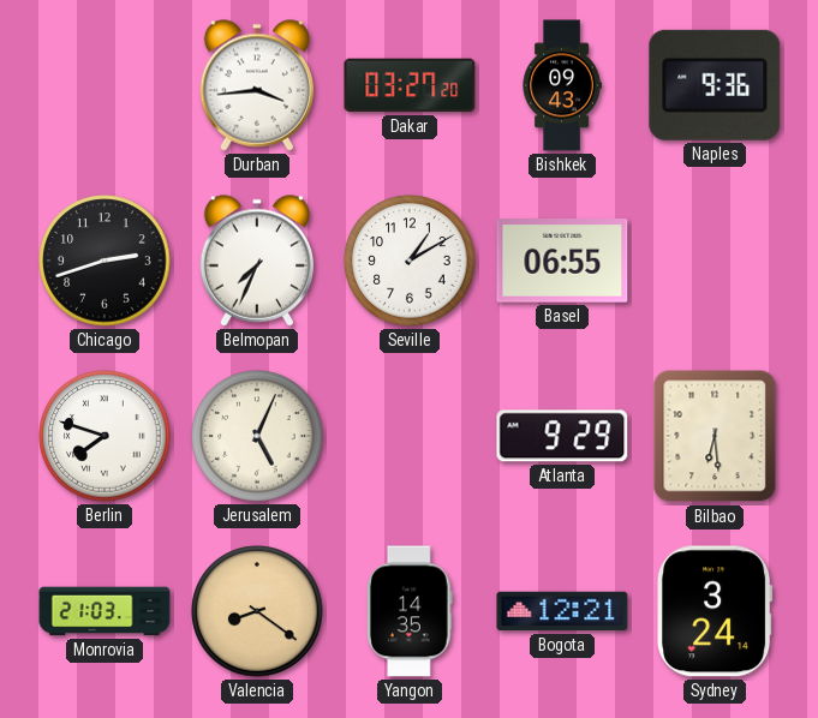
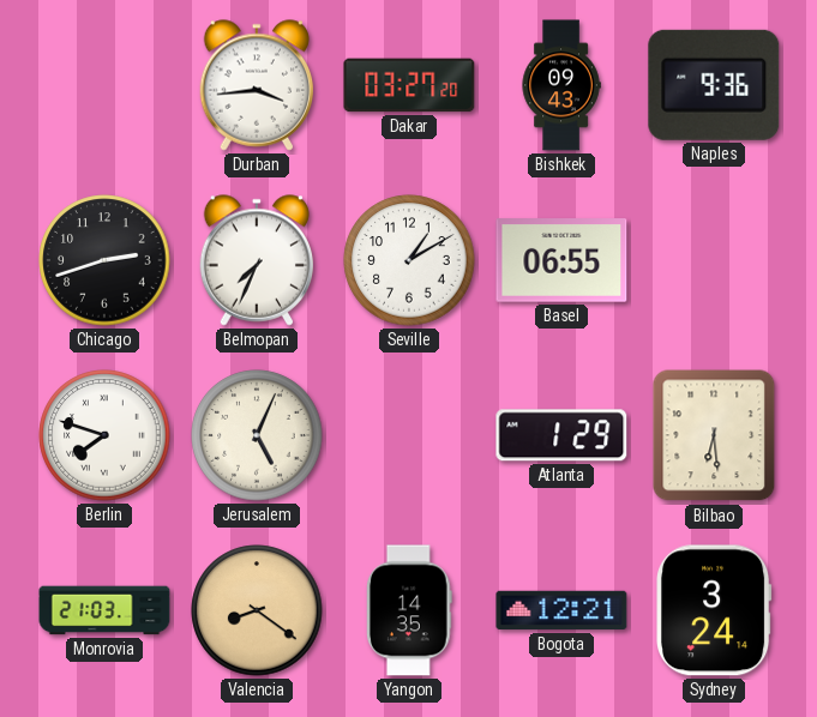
Atlanta: 9:29 -> 1:29 (561, 435)
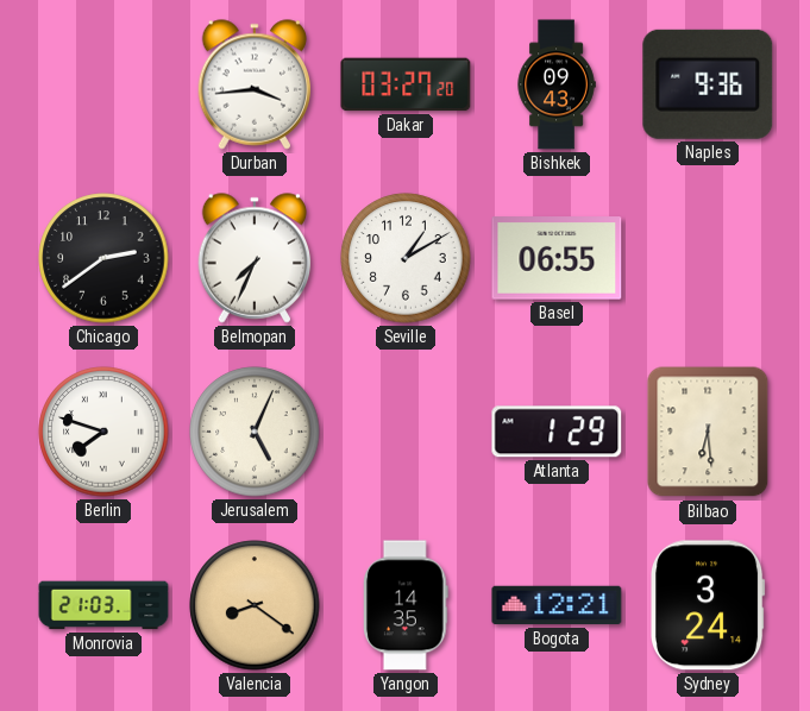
Chicago: 2:42 -> 2:39 (103, 258)
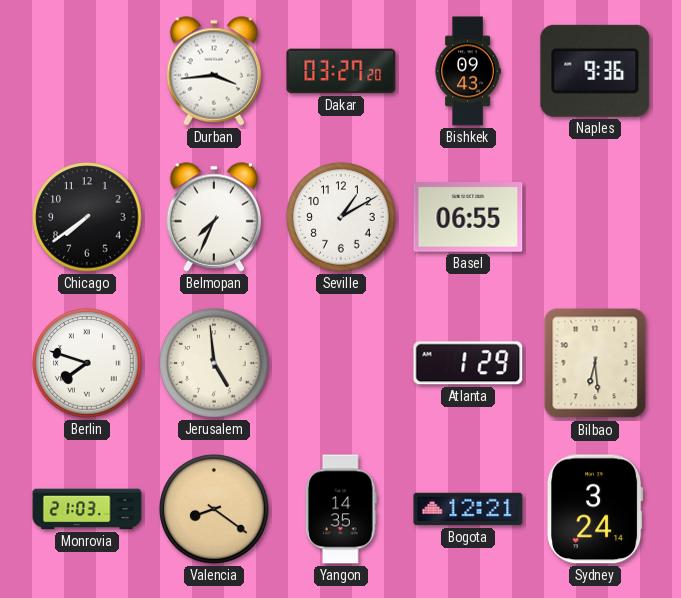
Chicago: 2:39 -> 7:39 (87, 217)
Jerusalem: 5:04 -> 4:59 (214, 363)
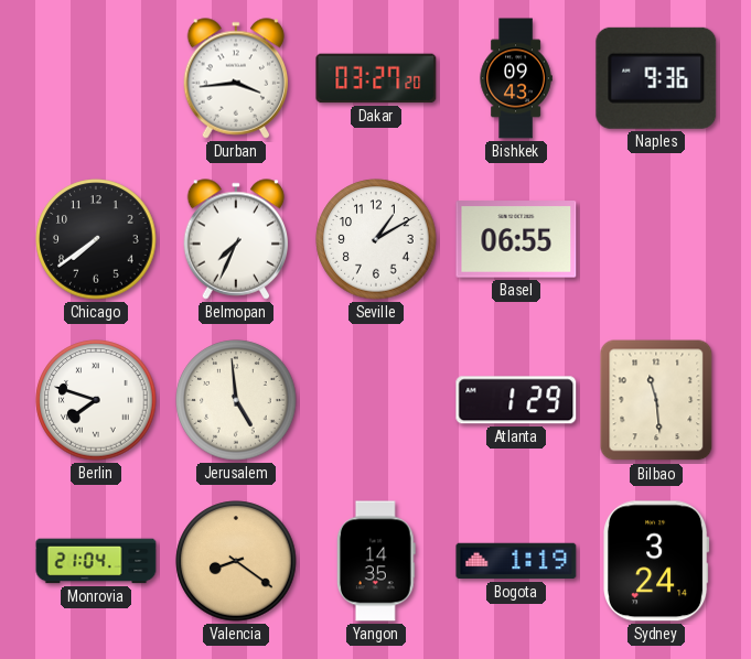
Bilbao: 6:29 -> 11:29 (656, 400)
Monrovia: 21:03 -> 21:04 (96, 561)
Bogota: 12:21 -> 1:19 (516, 561)
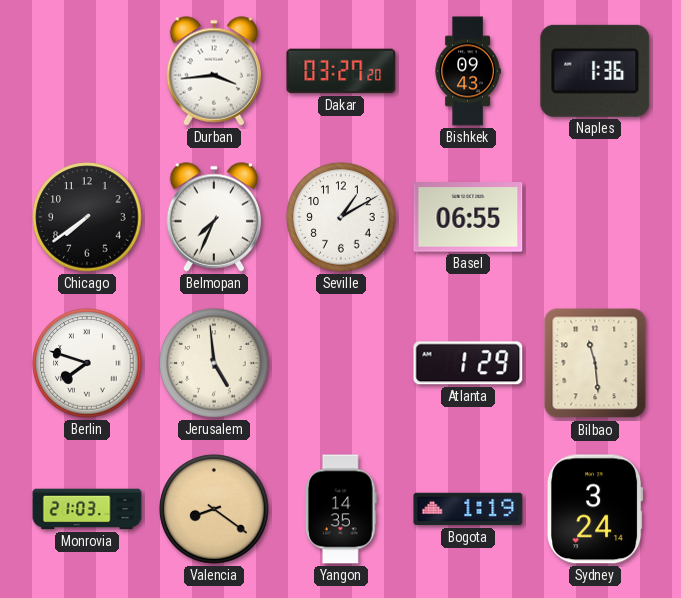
Naples: 9:36 -> 1:36 (595, 71)
Monrovia: 21:04 -> 21:03 (87, 509)
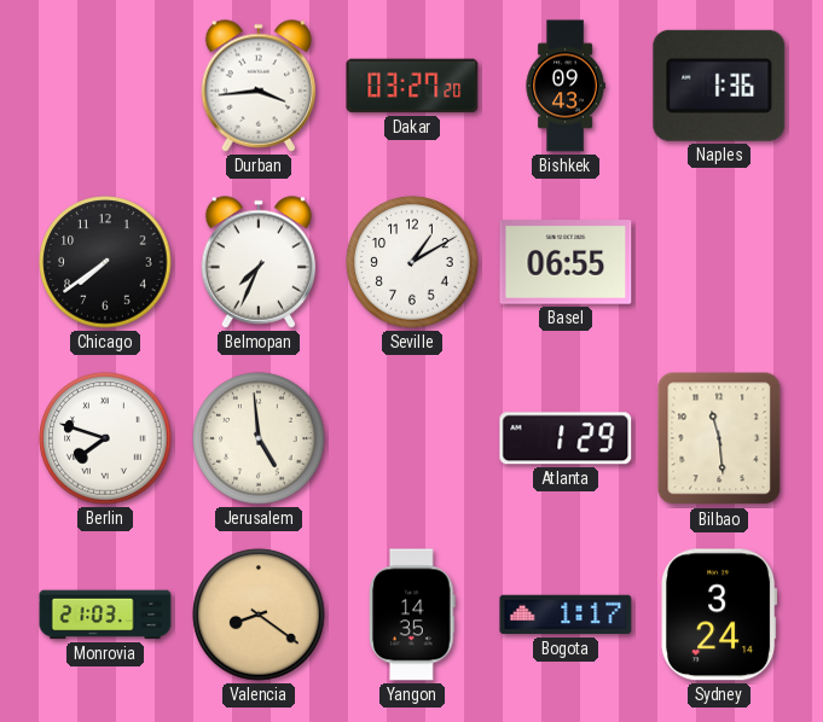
Bogota: 1:19 -> 1:17 (566, 615)
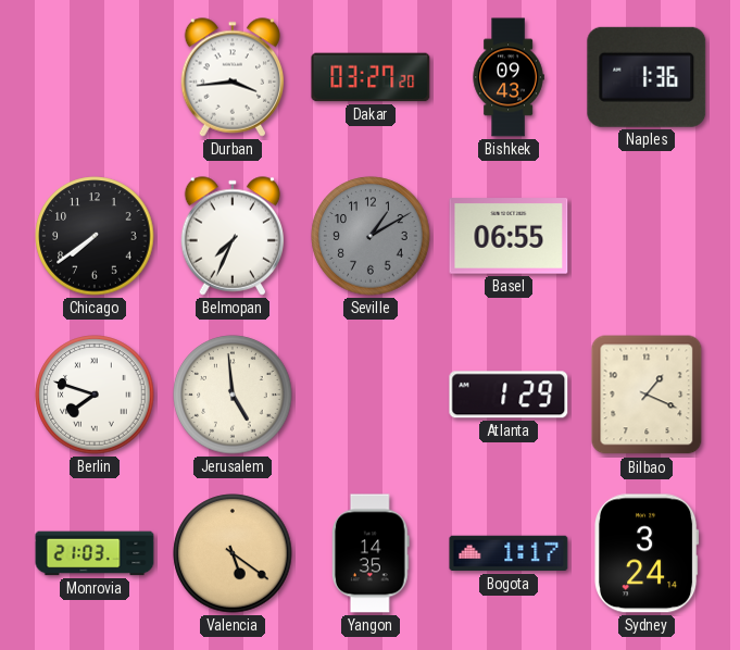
Seville dial: white -> grey (371, 236)
Bilbao: 11:29 -> 1:19 (647, 395)
Valencia: 8:21 -> 5:21 (233, 553)
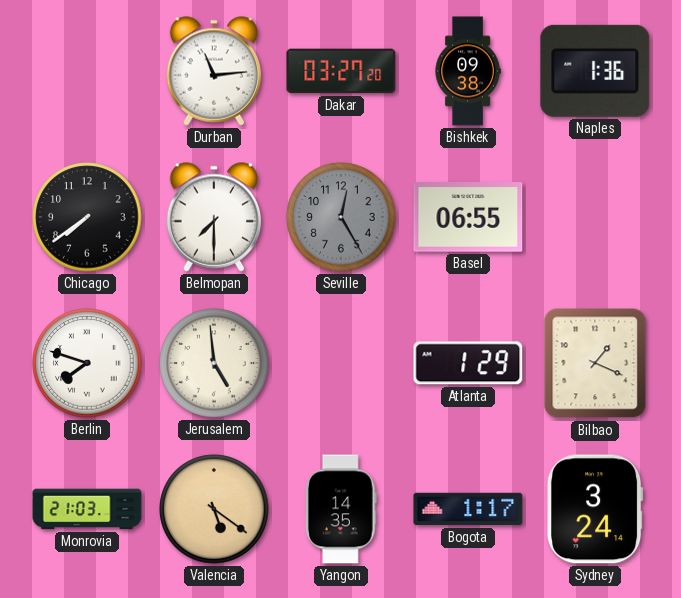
Durban: 3:44 -> 11:14 (214, 71)
Bishkek: 09:43 -> 09:38 (468, 71)
Belmopan: 7:34 -> 7:30 (214, 217)
Seville: 1:10 -> 12:25 (341, 217)
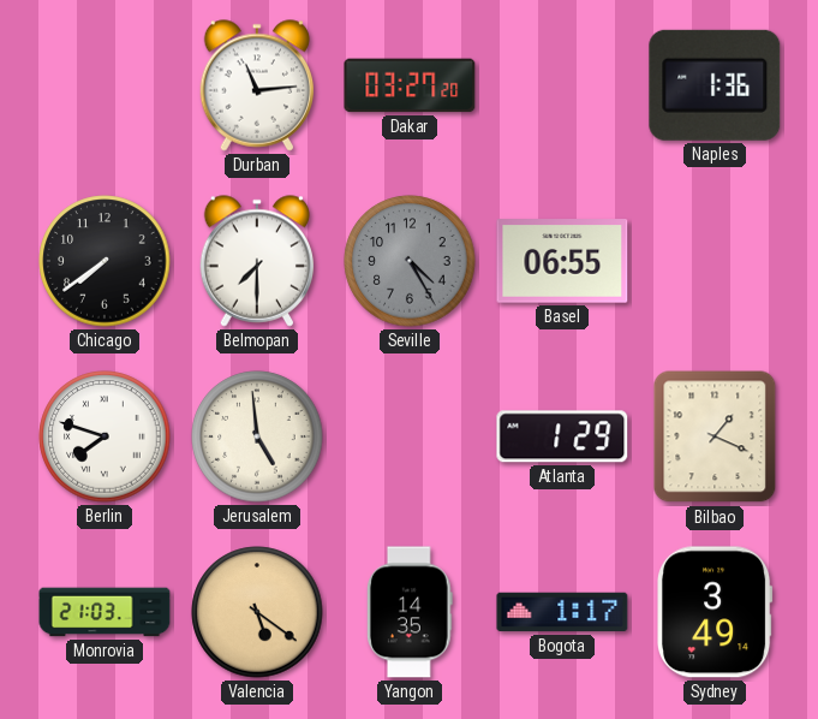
Bishkek: 09:38 -> none (468, 71)
Seville: 12:25 -> 4:25 (410, 261)
Sydney: 3:24 -> 3:49 (716, 612)
